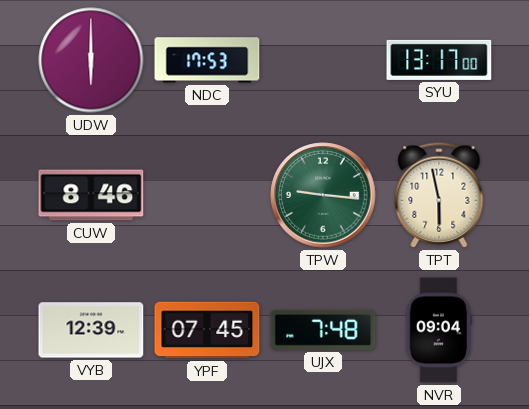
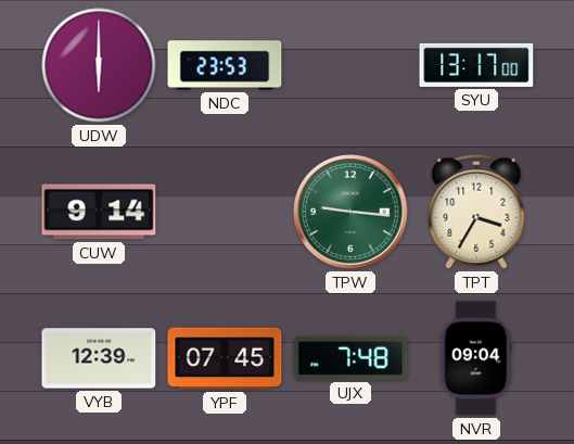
NDC: 17:53 -> 23:53 (225, 65)
CUW: 8:46 -> 9:14 (99, 212)
TPT: 5:58 -> 3:35 (476, 212)
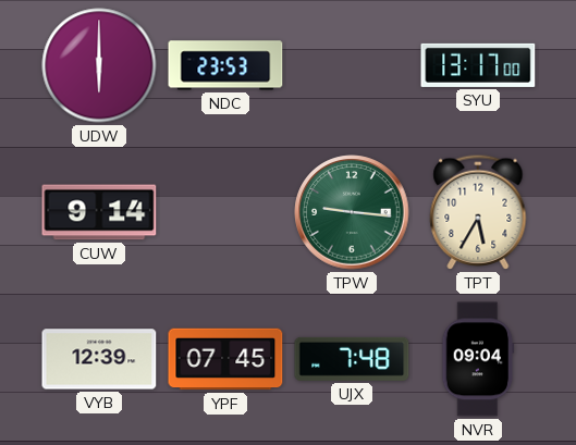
TPT: 3:35 -> 5:35 (478, 212)
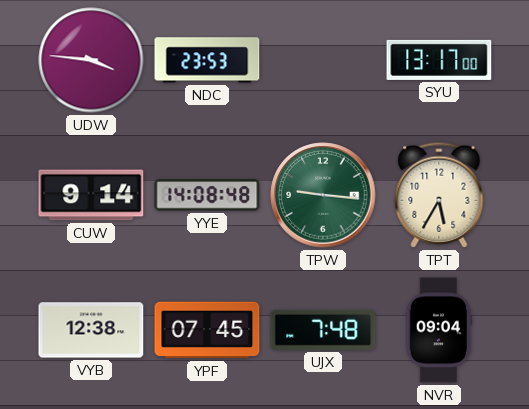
UDW: 6:00 -> 3:46 (91, 60)
YYE: none -> 14:08 (207, 195)
VYB: 12:39 -> 12:38 (91, 330)
